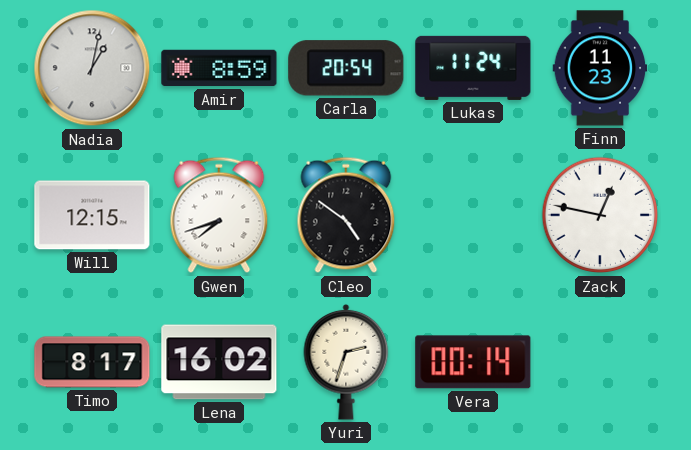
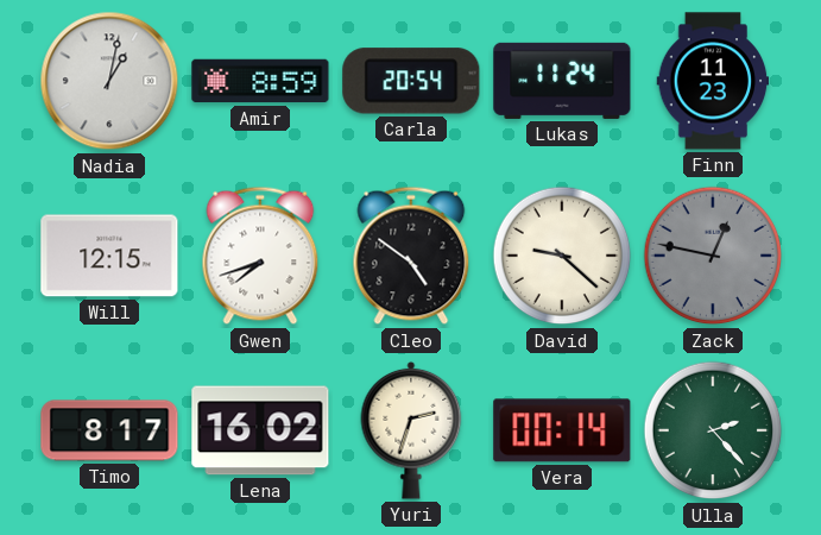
David: none -> 9:22 (562, 256)
Zack dial: white -> grey (713, 256)
Ulla: none -> 2:23 (713, 430)
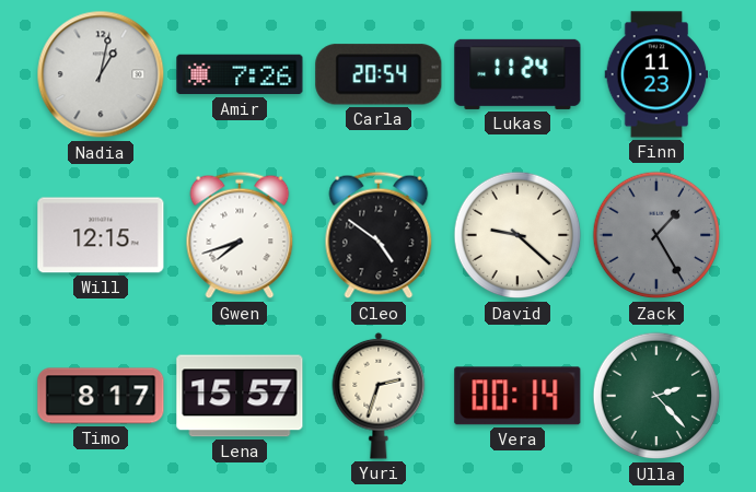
Amir: 8:59 -> 7:26 (240, 74)
Zack: 12:47 -> 1:25 (656, 235)
Lena: 16:02 -> 15:57 (240, 396)
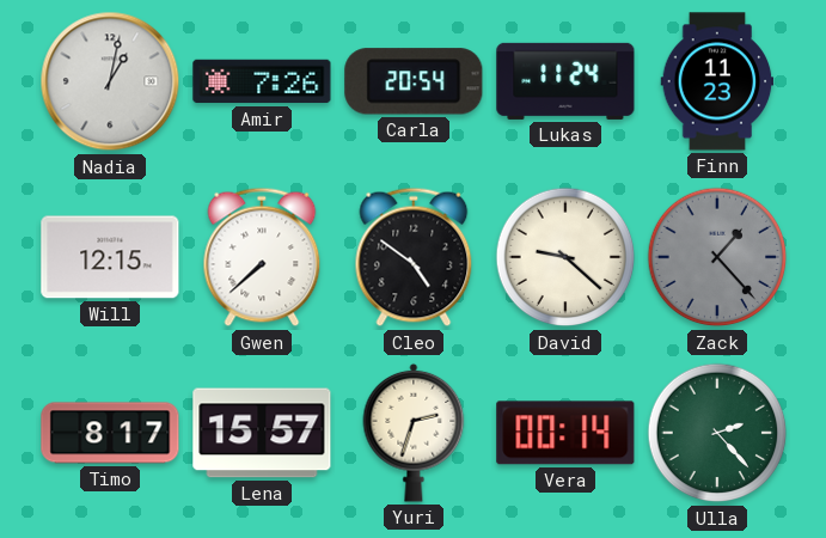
Gwen: 7:42 -> 7:38 (262, 257)
Zack: 1:25 -> 1:23 (717, 257)
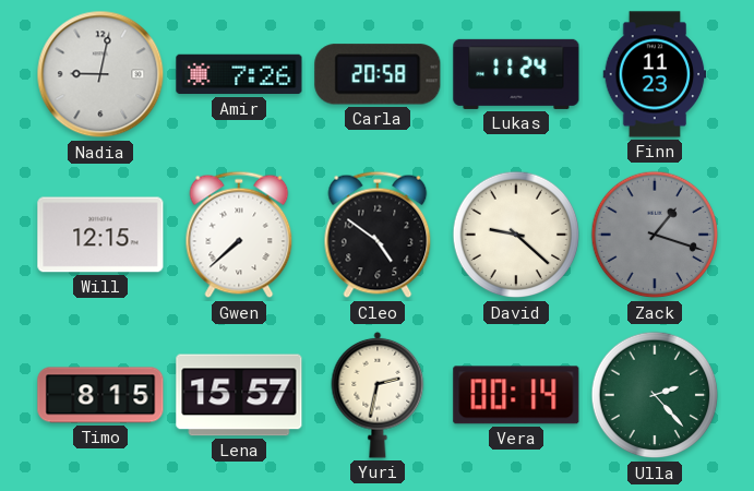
Nadia: 1:02 -> 9:02 (100, 74)
Carla: 20:54 -> 20:58 (378, 74)
Zack: 1:23 -> 1:18 (655, 235)
Timo: 8:17 -> 8:15 (100, 395)
Yuri: 2:33 -> 2:32 (378, 395)
